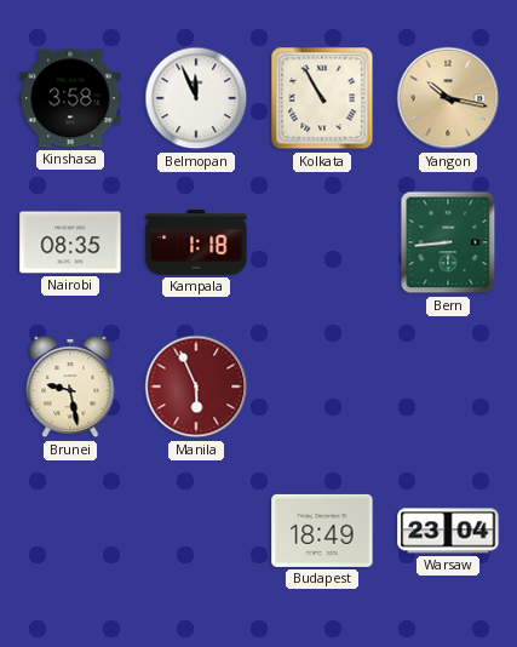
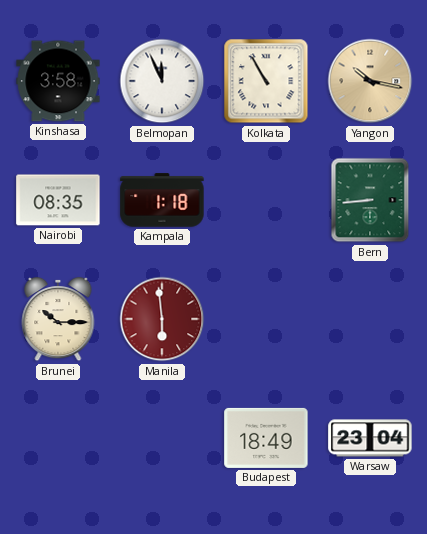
Brunei: 9:28 -> 10:15 (58, 319)
Manila: 5:56 -> 5:59 (162, 319)
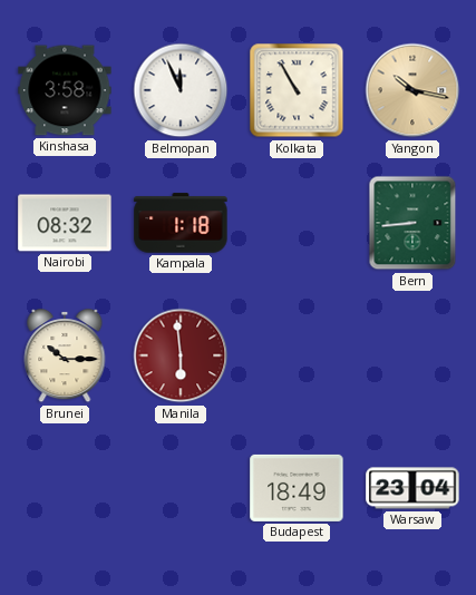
Nairobi: 08:35 -> 08:32 (65, 223)
